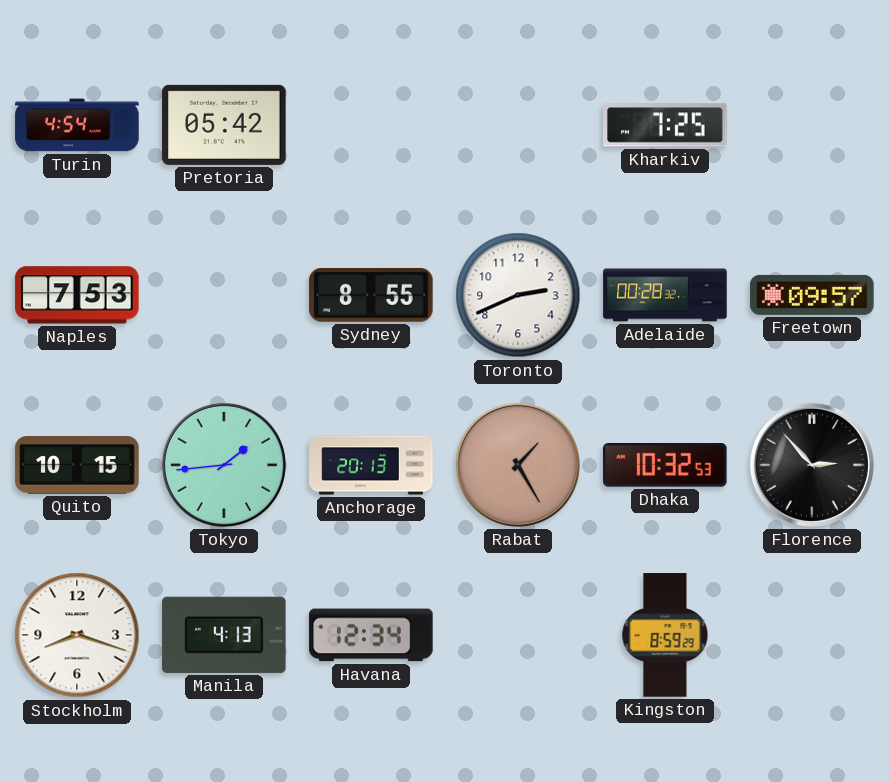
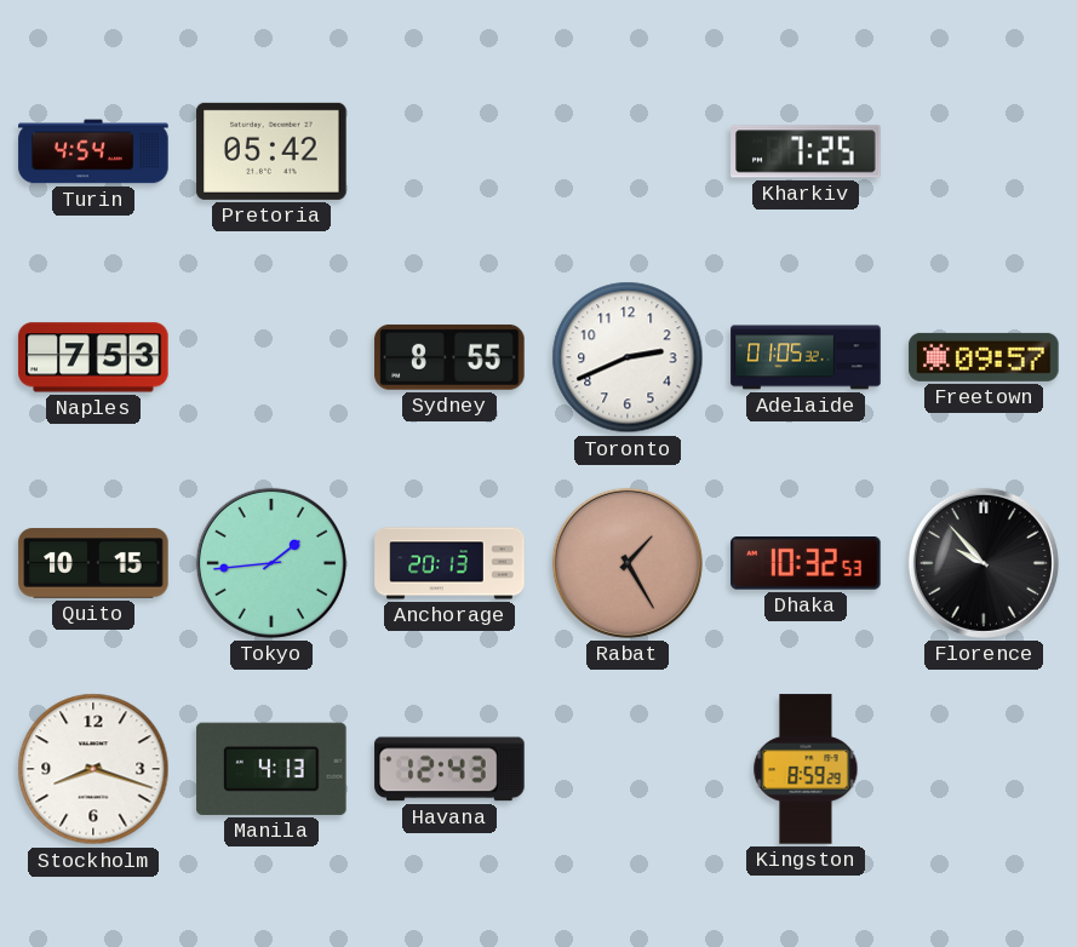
Adelaide: 00:28 -> 01:05 (806, 357)
Florence: 2:53 -> 9:53 (984, 563)
Havana: 12:34 -> 12:43 (449, 769)
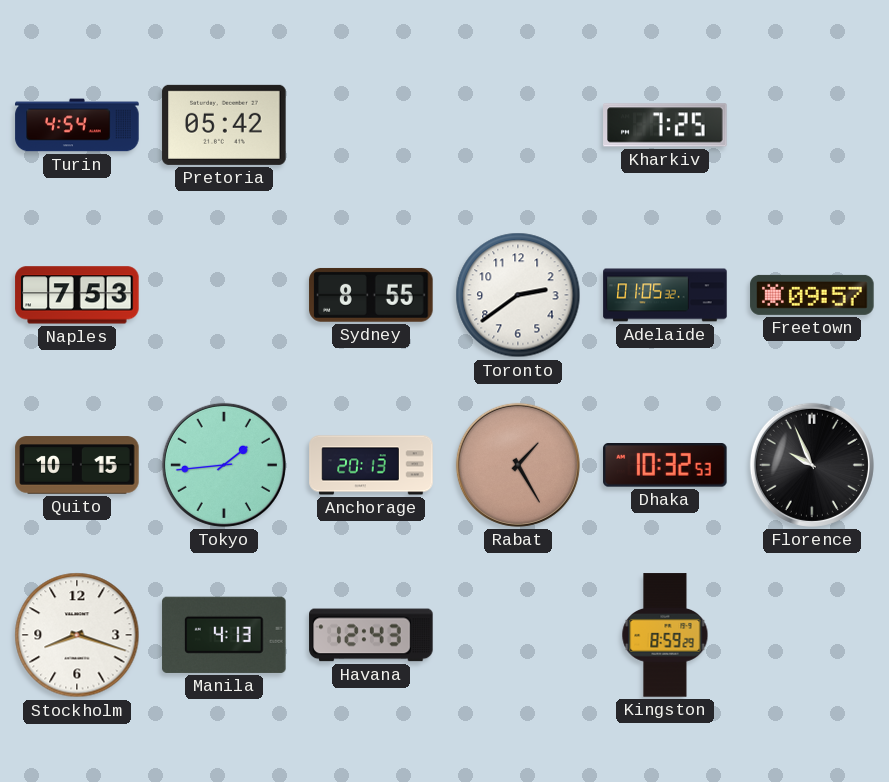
Toronto: 2:41 -> 2:39 (518, 295)
Florence: 9:53 -> 9:56 (812, 465)
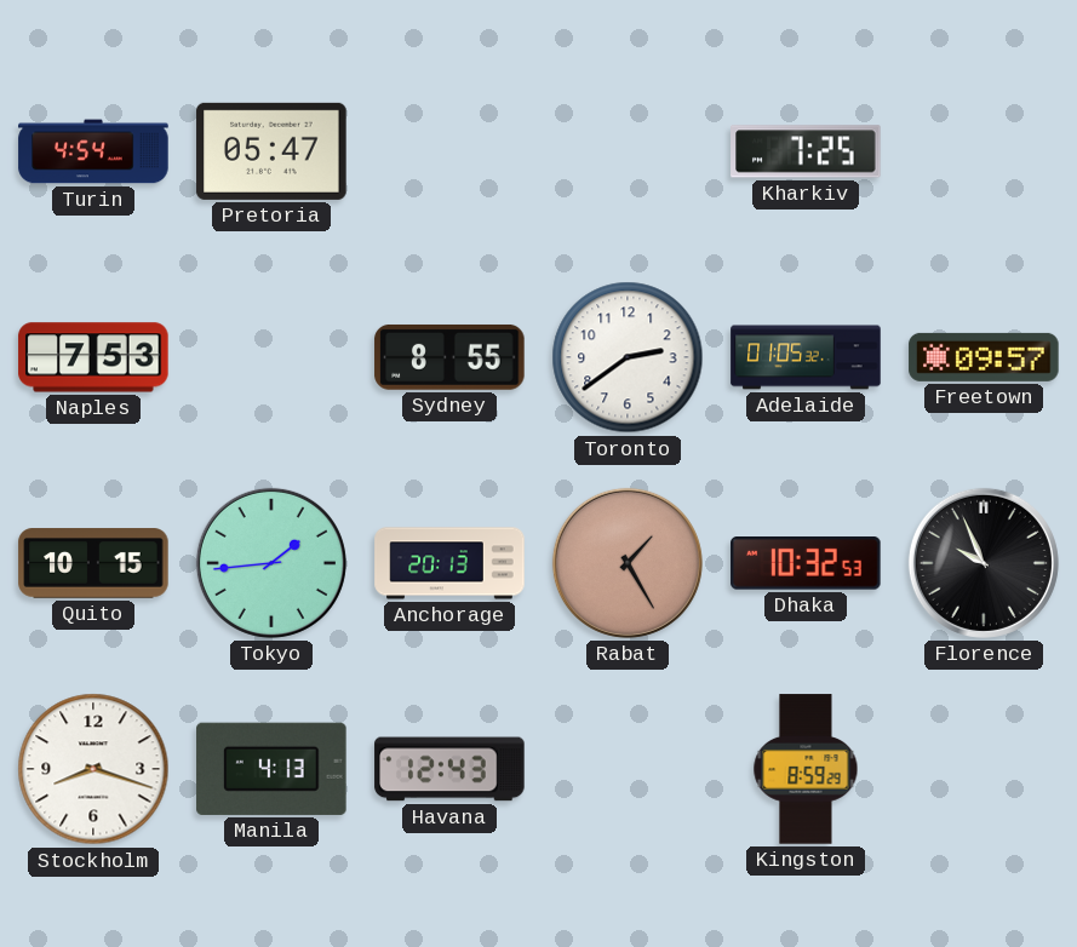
Pretoria: 05:42 -> 05:47 (271, 151)
